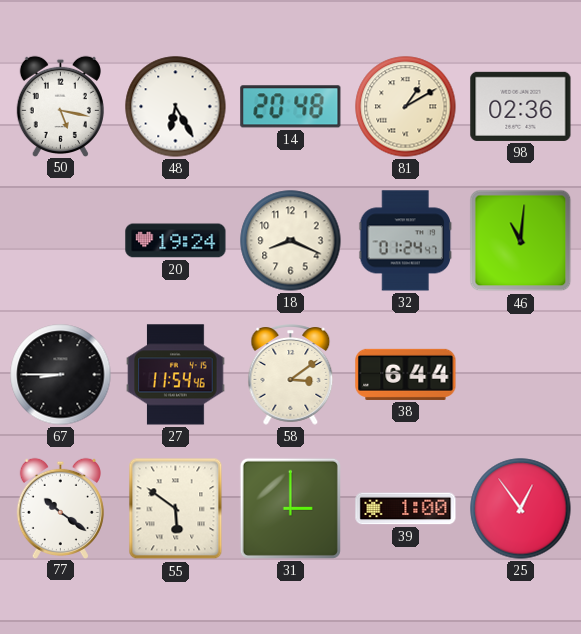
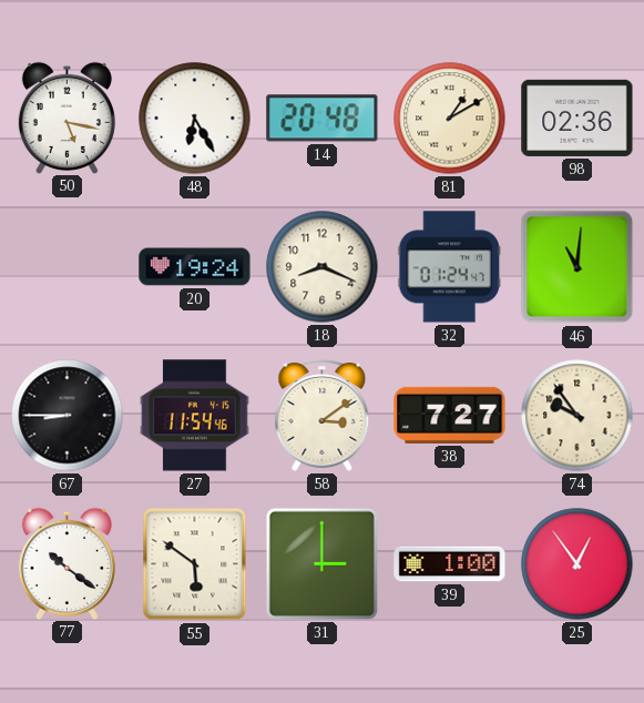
38: 6:44 -> 7:27 (450, 415)
74: none -> 9:54 (577, 416)
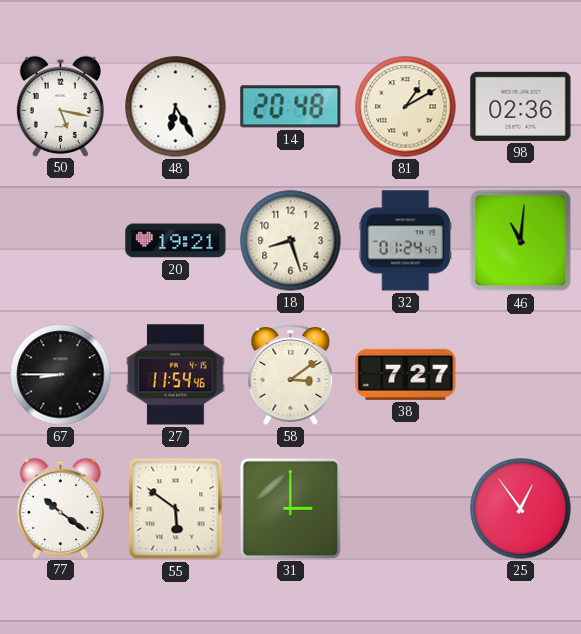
20: 19:24 -> 19:21 (176, 241)
18: 8:19 -> 8:27 (291, 241)
74: 9:54 -> none (577, 416)
39: 1:00 -> none (450, 564)
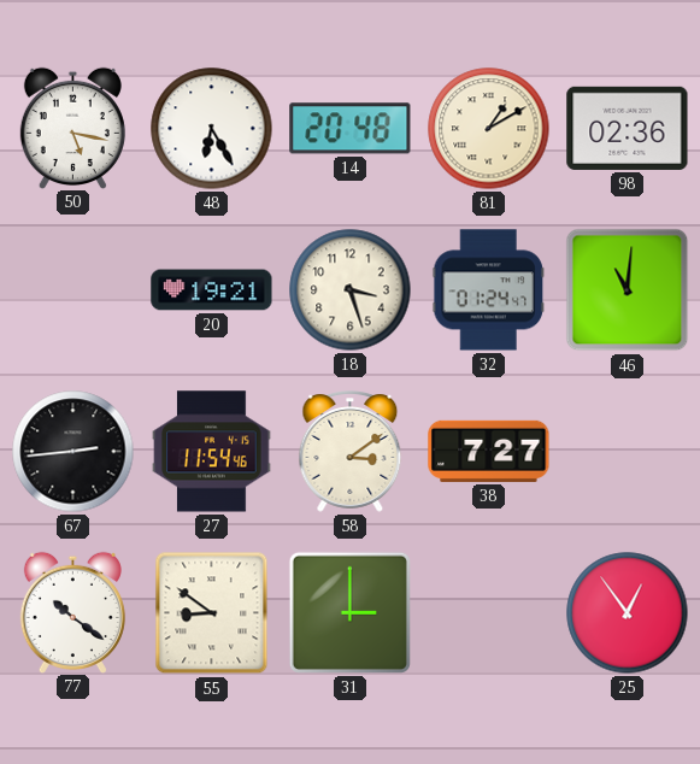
18: 8:27 -> 3:27 (351, 290)
67: 8:45 -> 2:44 (73, 452)
55: 5:51 -> 8:51 (212, 613)
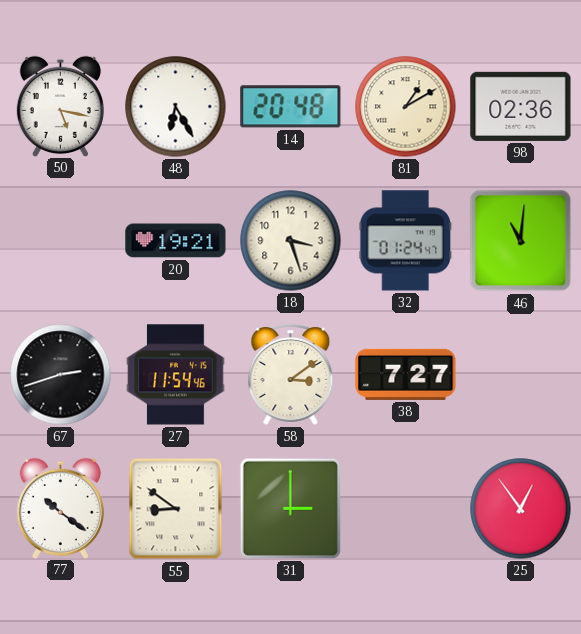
67: 2:44 -> 2:42 (61, 375)
